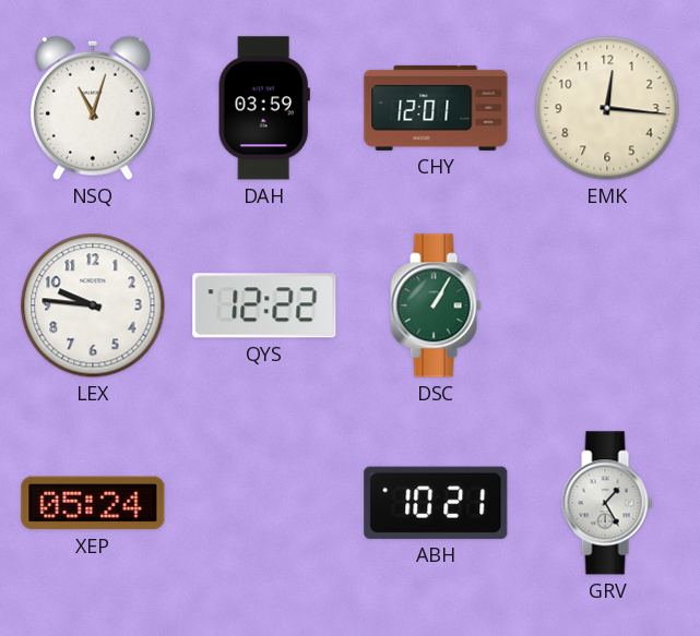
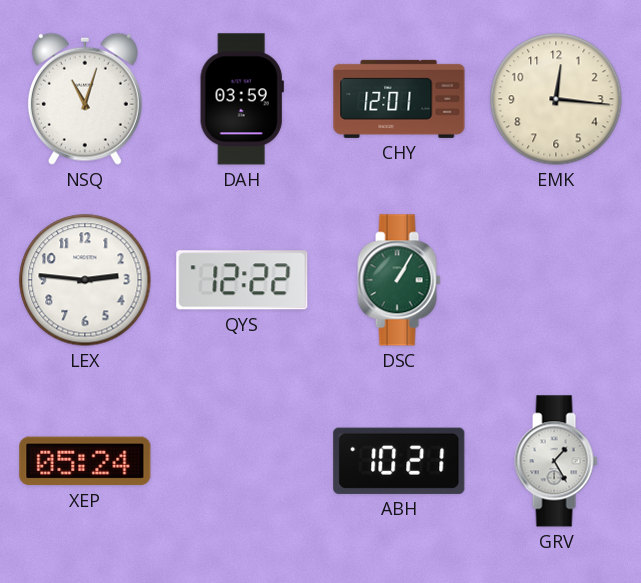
LEX: 9:46 -> 2:46 (85, 280)
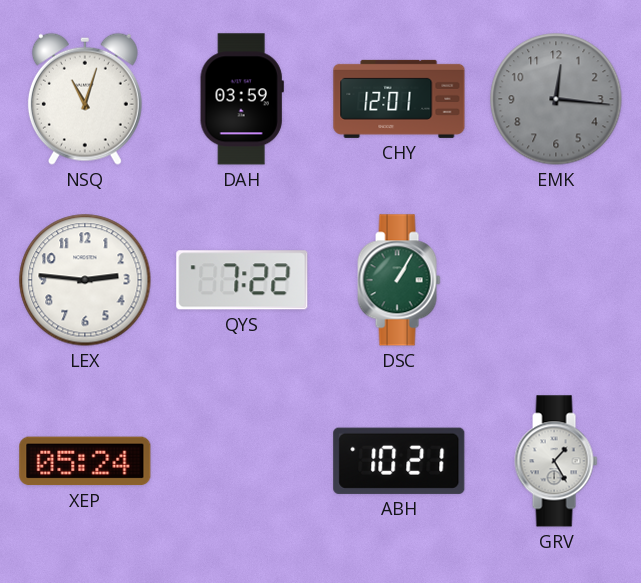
EMK dial: cream -> grey (556, 99)
QYS: 12:22 -> 7:22 (242, 280)
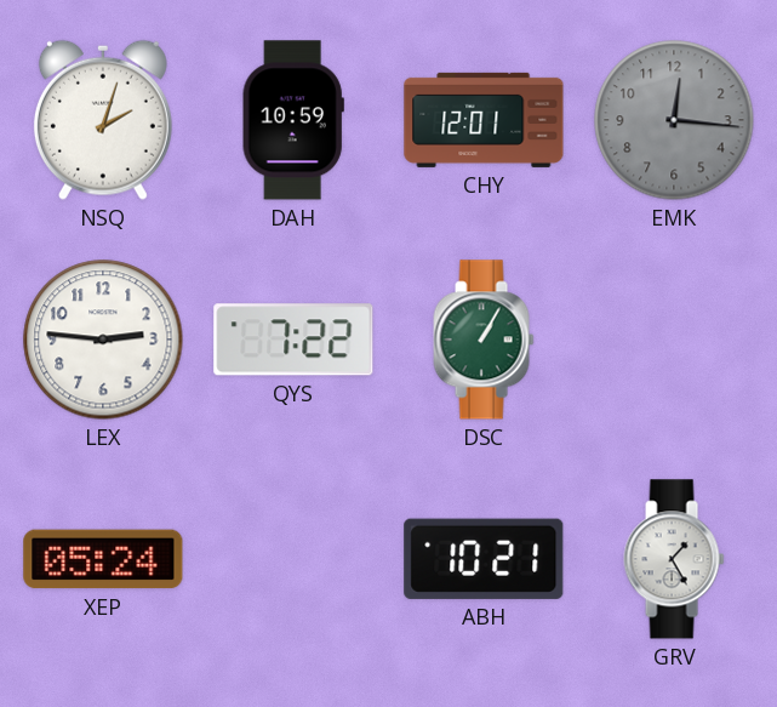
NSQ: 11:03 -> 2:03 (103, 120)
DAH: 03:59 -> 10:59 (293, 120)
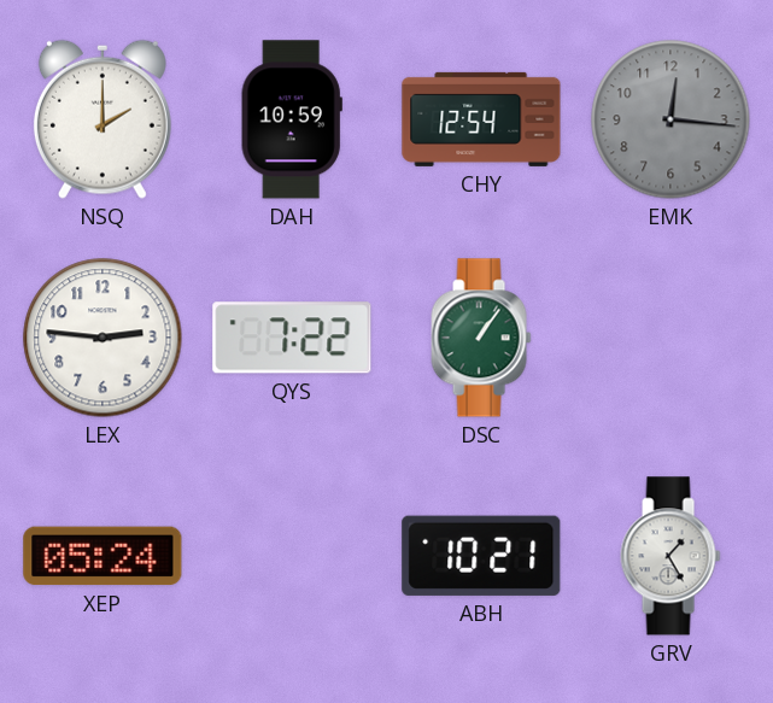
NSQ: 2:03 -> 2:00 (103, 119)
CHY: 12:01 -> 12:54 (481, 119)
DSC: 1:05 -> 1:06 (481, 338)
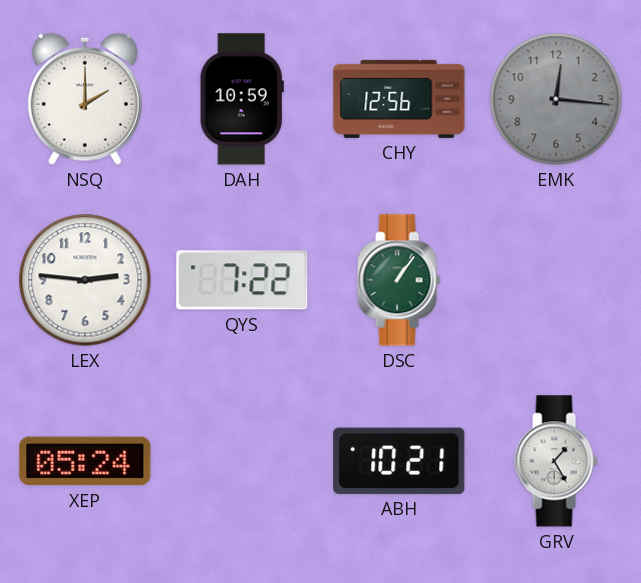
CHY: 12:54 -> 12:56 (399, 99)
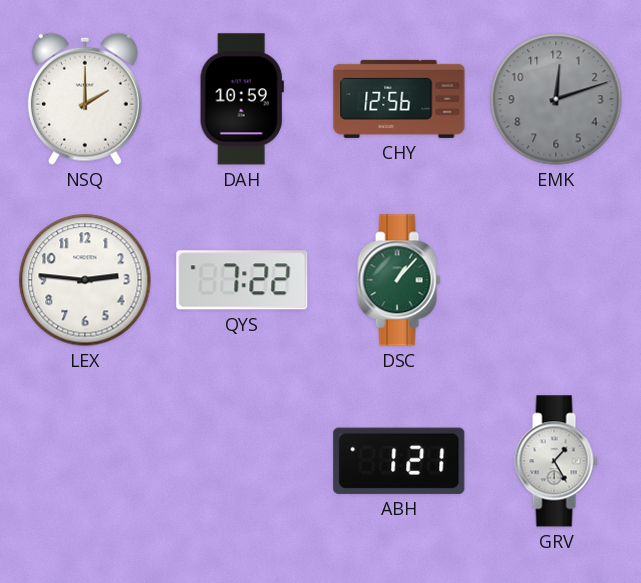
EMK: 12:16 -> 12:12 (556, 99)
DSC: 1:06 -> 1:07 (399, 280)
XEP: 05:24 -> none (85, 461)
ABH: 10:21 -> 1:21 (399, 461)
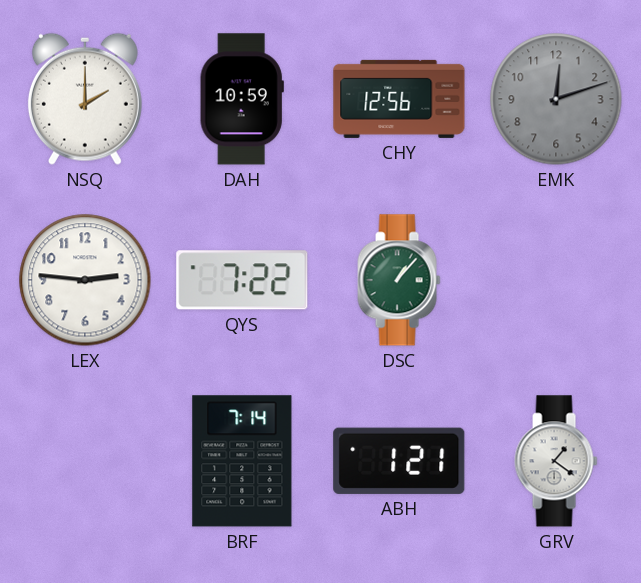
BRF: none -> 7:14 (242, 461)
GRV: 1:25 -> 1:21 (556, 461)
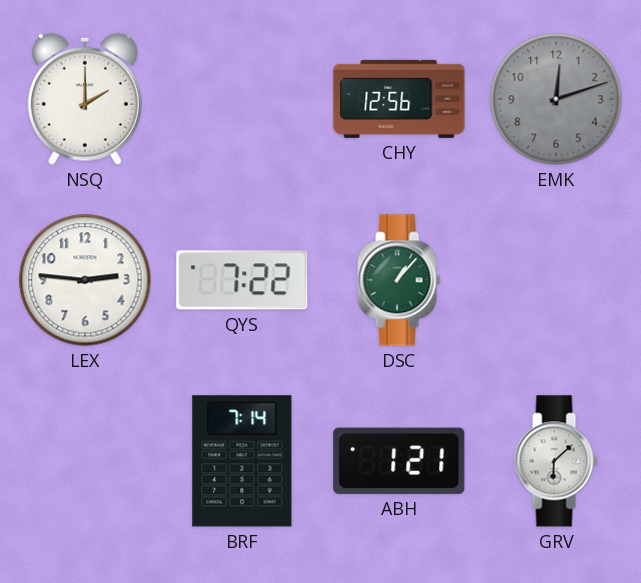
DAH: 10:59 -> none (242, 99)
GRV: 1:21 -> 6:08 (556, 461)
